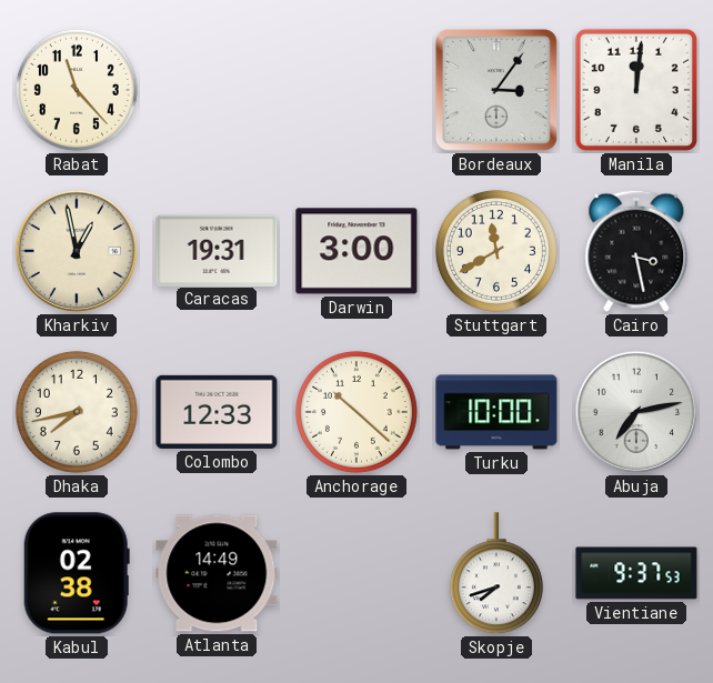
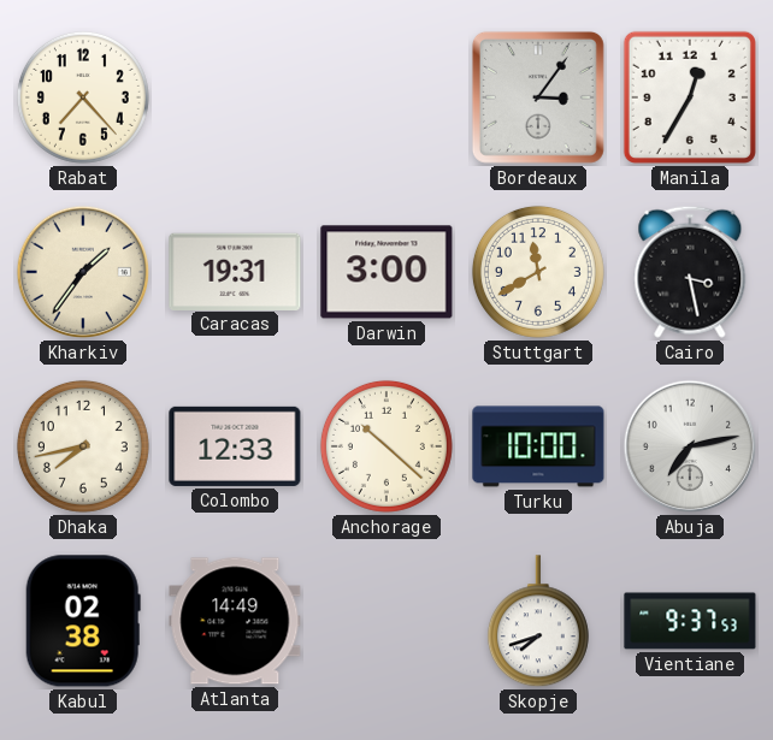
Rabat: 11:23 -> 7:23 (83, 97)
Manila: 12:01 -> 12:35 (690, 97)
Kharkiv: 12:58 -> 1:36 (83, 272)
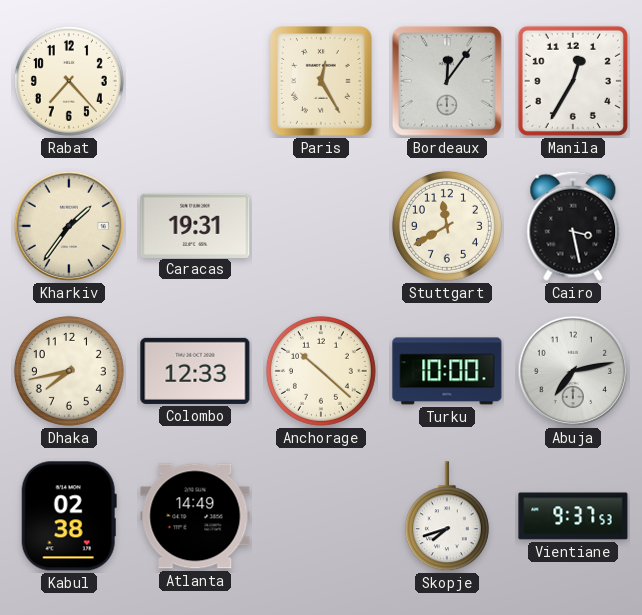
Paris: none -> 12:25 (322, 81)
Bordeaux: 3:06 -> 12:06 (447, 81)
Darwin: 3:00 -> none (386, 272)
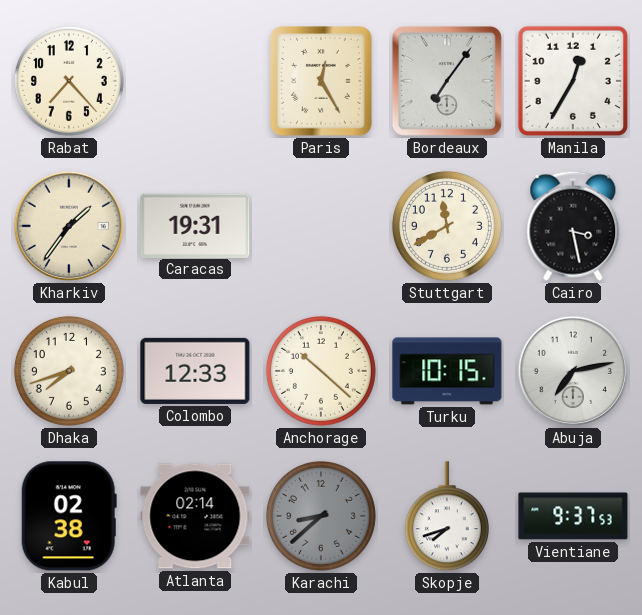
Bordeaux: 12:06 -> 7:06 (447, 81)
Dhaka: 7:43 -> 7:42 (69, 371)
Turku: 10:00 -> 10:15 (447, 371)
Atlanta: 14:49 -> 02:14 (195, 516)
Karachi: none -> 8:38 (321, 516)
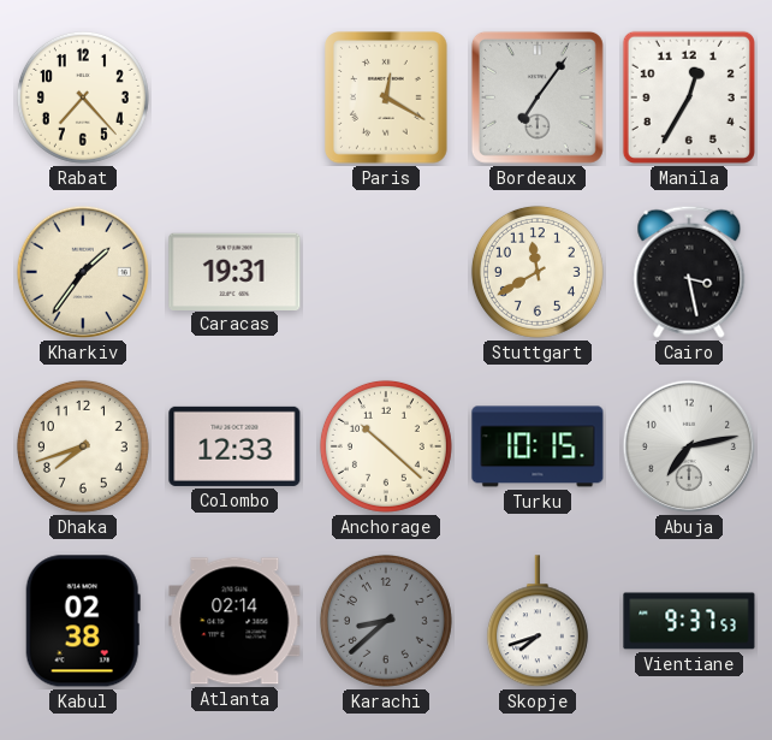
Paris: 12:25 -> 12:20 (387, 97)
